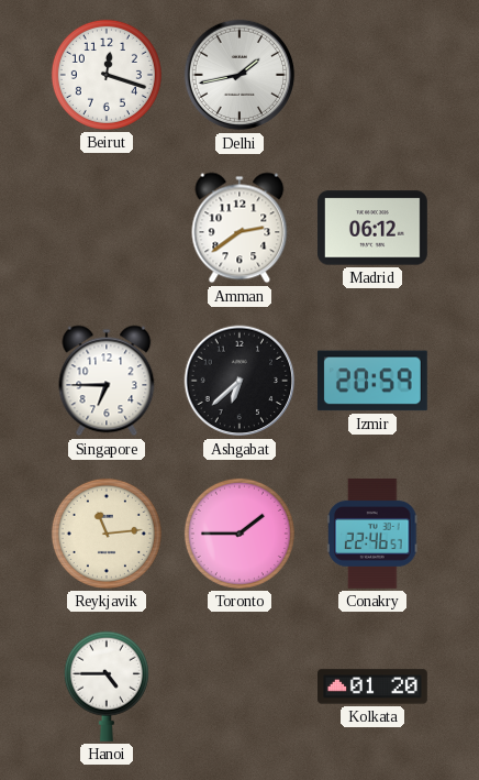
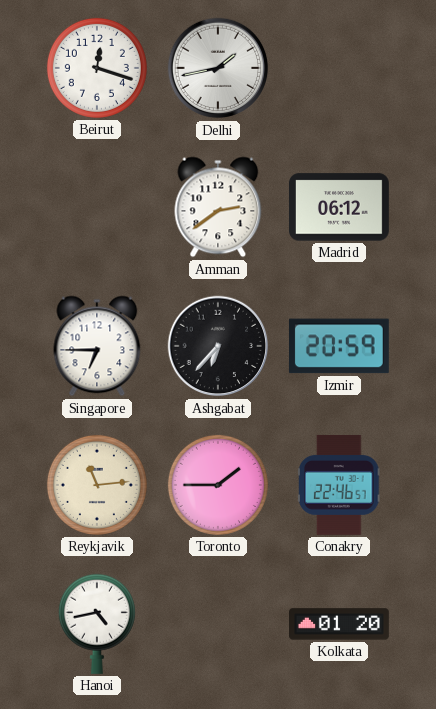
Ashgabat: 6:38 -> 6:37 (218, 346)
Hanoi: 4:45 -> 4:43 (97, 624)
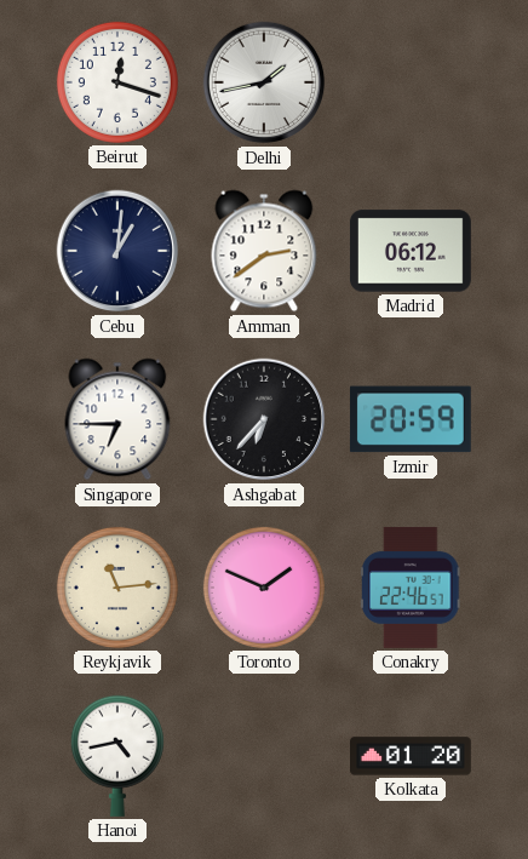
Cebu: none -> 1:01 (117, 251)
Toronto: 1:45 -> 1:49 (264, 588)
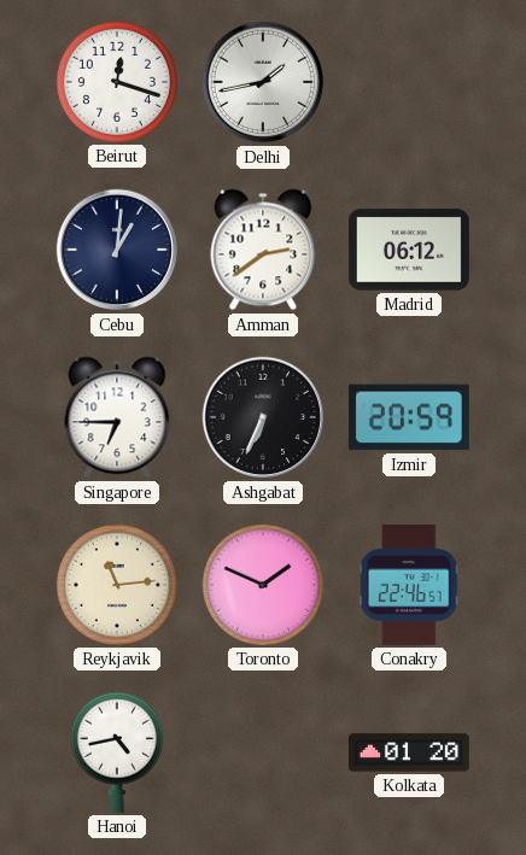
Ashgabat: 6:37 -> 6:34 (263, 417)
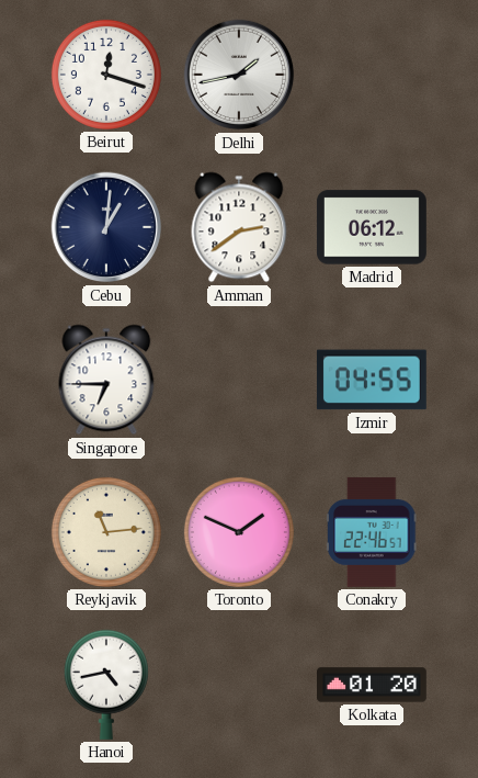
Ashgabat: 6:34 -> none (263, 417)
Izmir: 20:59 -> 04:55 (372, 380)
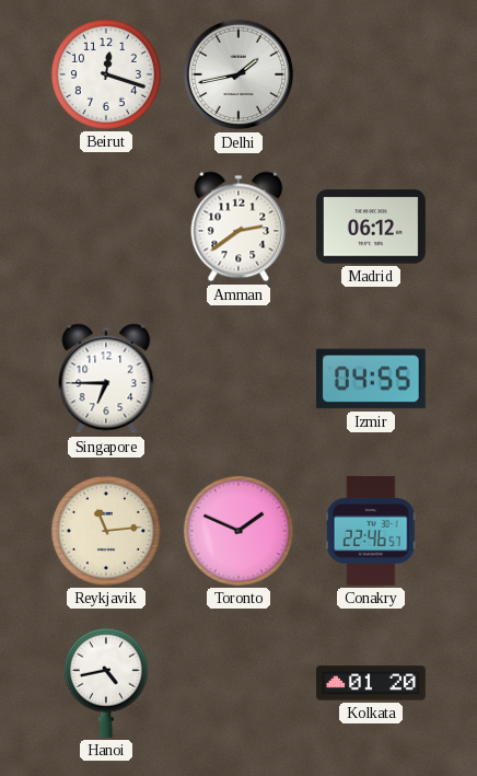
Cebu: 1:01 -> none (106, 227)
